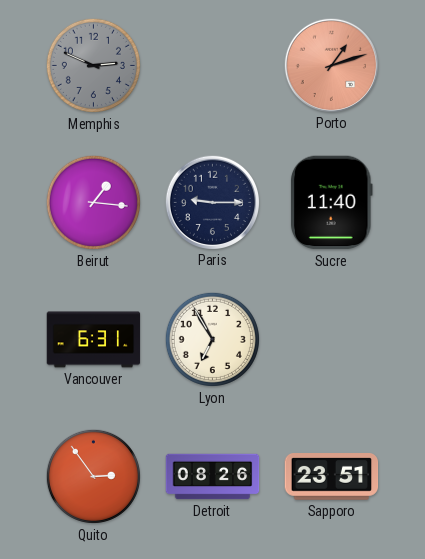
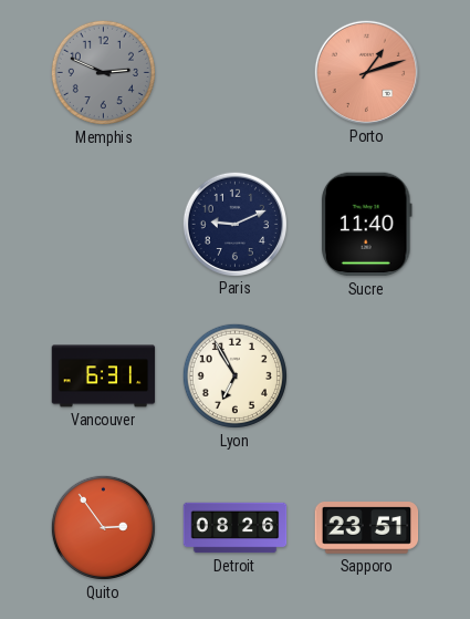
Beirut: 1:16 -> none (93, 202)
Paris: 9:15 -> 9:11 (234, 224)
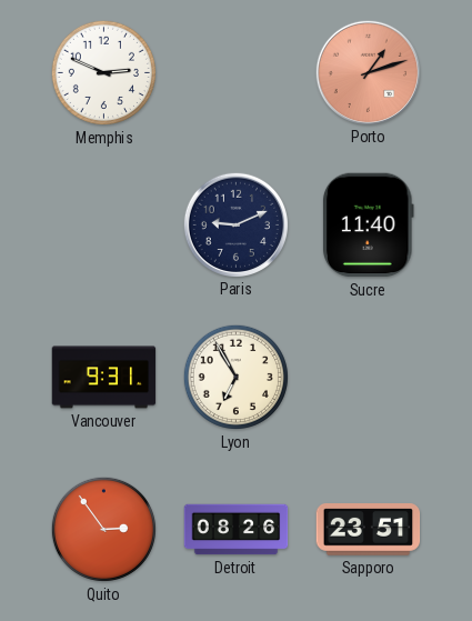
Memphis dial: grey -> white (103, 72)
Vancouver: 6:31 -> 9:31 (104, 378)
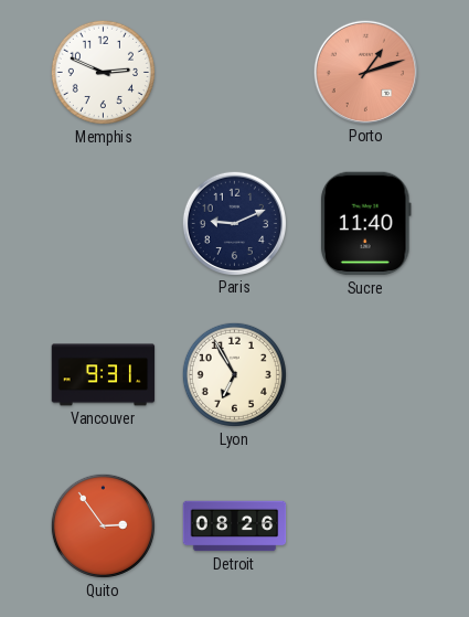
Sapporo: 23:51 -> none (369, 530)
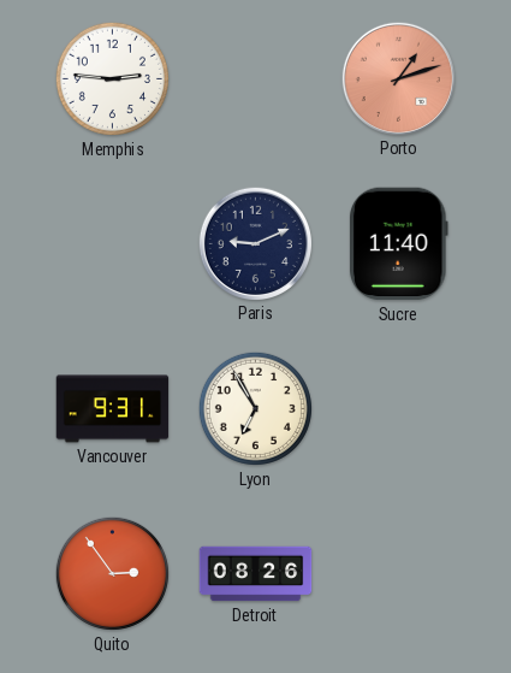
Memphis: 2:49 -> 2:46 (112, 78)
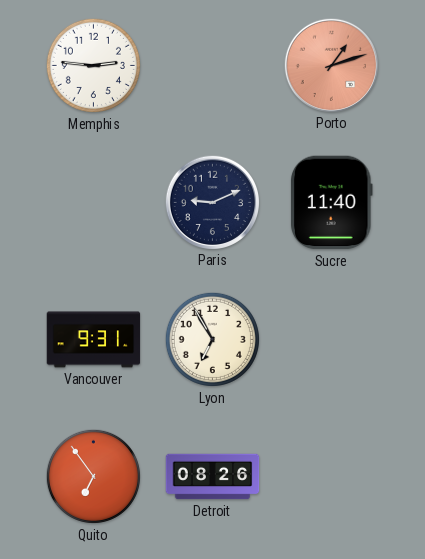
Quito: 2:54 -> 6:54 (93, 476)
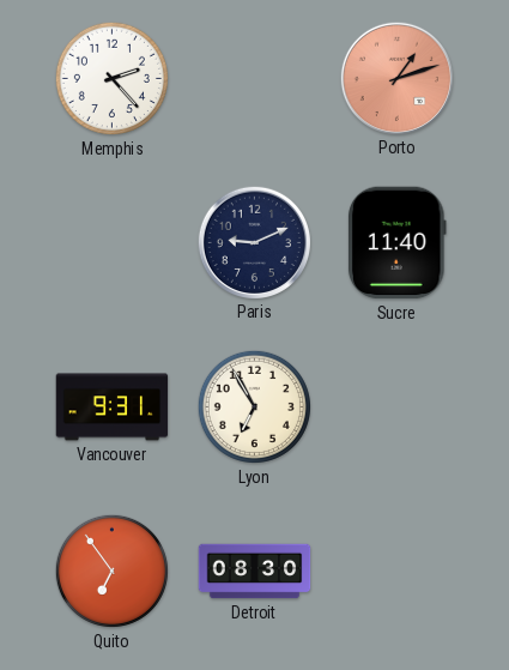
Memphis: 2:46 -> 2:23 (111, 78)
Detroit: 08:26 -> 08:30 (255, 572)
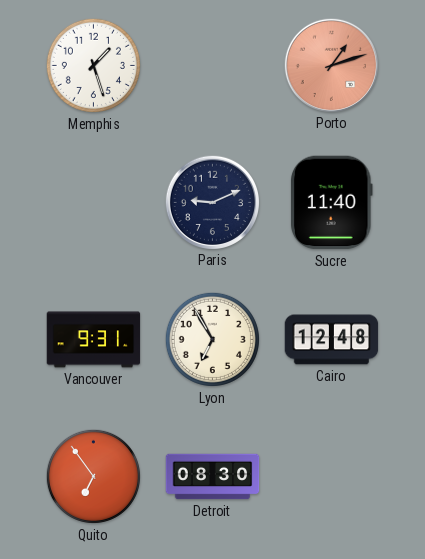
Memphis: 2:23 -> 1:27 (93, 65)
Cairo: none -> 12:48 (332, 340)
